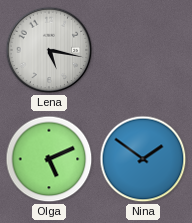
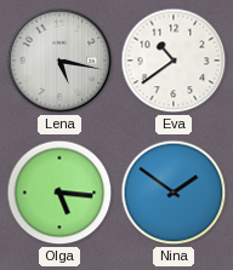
Eva: none -> 10:39 (174, 61)
Olga: 5:11 -> 5:16 (59, 193)
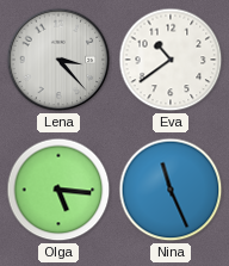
Lena: 5:17 -> 3:23 (58, 60)
Nina: 1:51 -> 11:26 (171, 190)
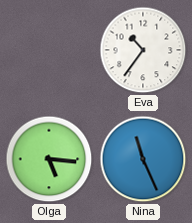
Lena: 3:23 -> none (58, 60)
Eva: 10:39 -> 10:36 (143, 50)
